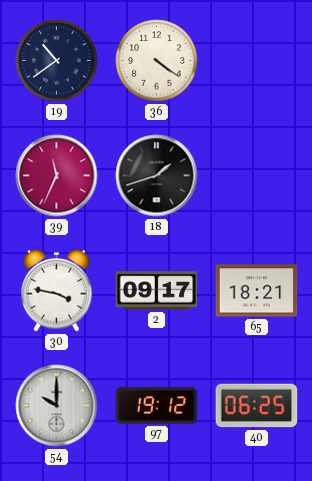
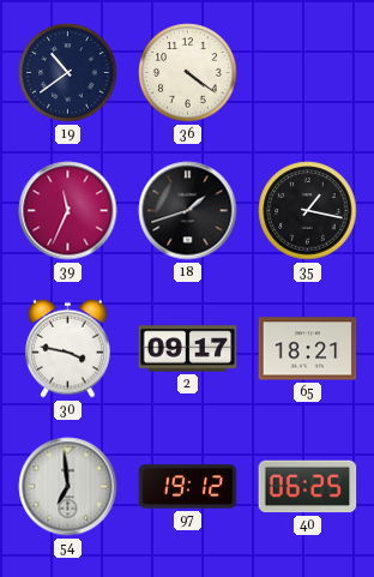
35: none -> 1:17 (308, 211)
54: 10:00 -> 6:59 (68, 487)
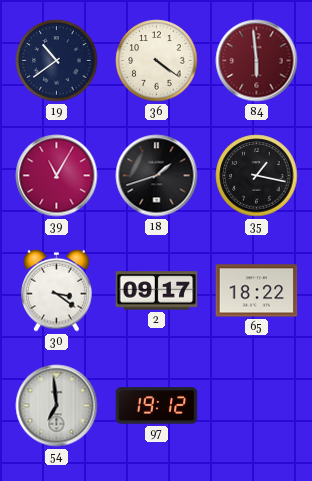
84: none -> 5:59 (257, 61)
39: 11:34 -> 11:05 (57, 176)
30: 3:47 -> 3:21 (57, 290)
65: 18:21 -> 18:22 (257, 291)
40: 06:25 -> none (308, 487)
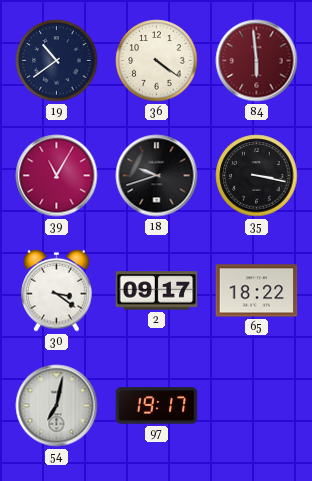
18: 1:42 -> 9:42 (157, 176)
35: 1:17 -> 3:17 (257, 176)
54: 6:59 -> 7:02 (57, 406)
97: 19:12 -> 19:17 (157, 406)
